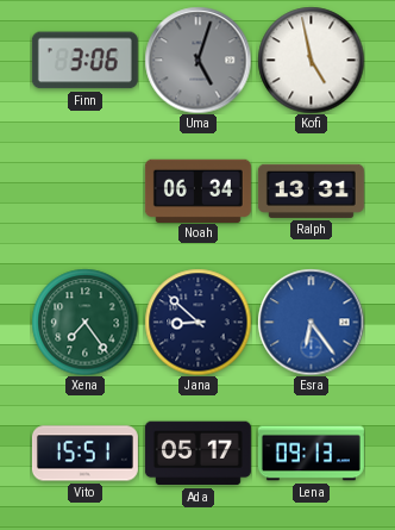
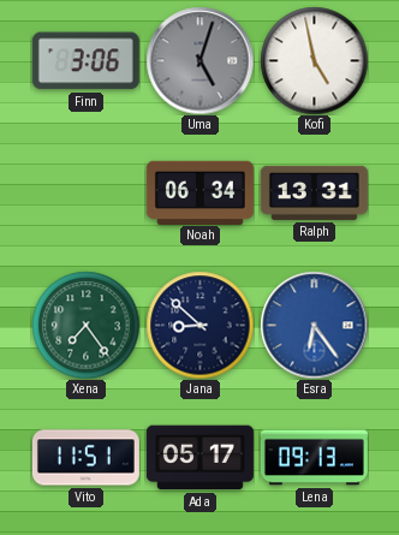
Vito: 15:51 -> 11:51 (85, 458)
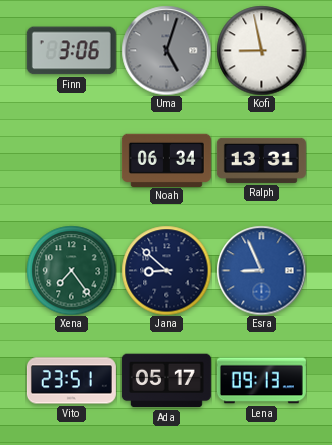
Kofi: 4:58 -> 8:58 (261, 50)
Esra: 6:24 -> 8:56 (261, 270)
Vito: 11:51 -> 23:51 (71, 381)
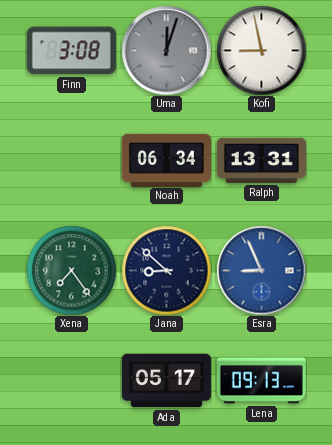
Finn: 3:06 -> 3:08 (71, 51)
Uma: 5:03 -> 12:03 (166, 50)
Vito: 23:51 -> none (71, 381)
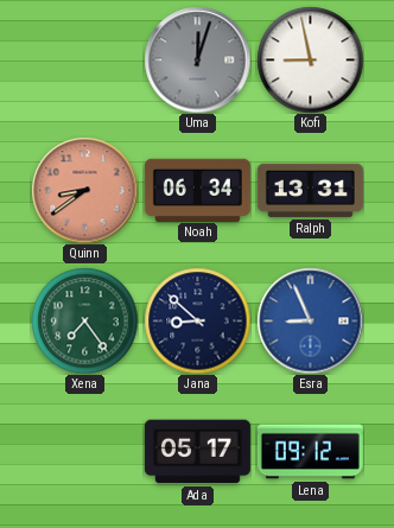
Finn: 3:08 -> none (71, 51)
Quinn: none -> 8:39 (84, 190)
Lena: 09:13 -> 09:12 (310, 452)
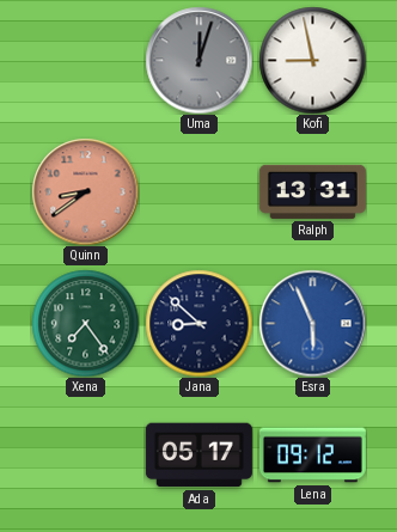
Noah: 06:34 -> none (197, 190)
Esra: 8:56 -> 5:56 (312, 323)
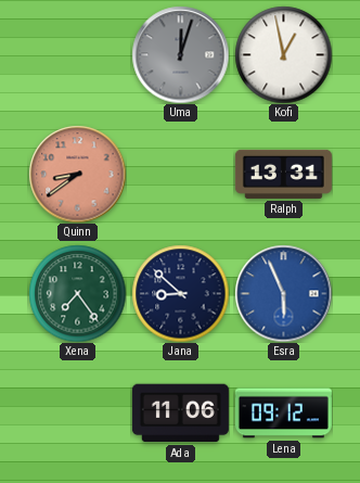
Kofi: 8:58 -> 12:58 (283, 54)
Ada: 05:17 -> 11:06 (180, 414)
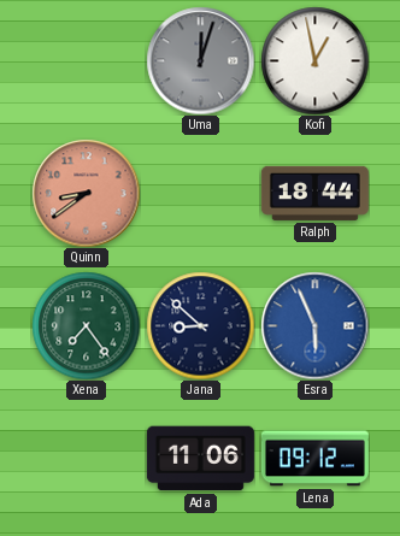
Ralph: 13:31 -> 18:44 (314, 193)
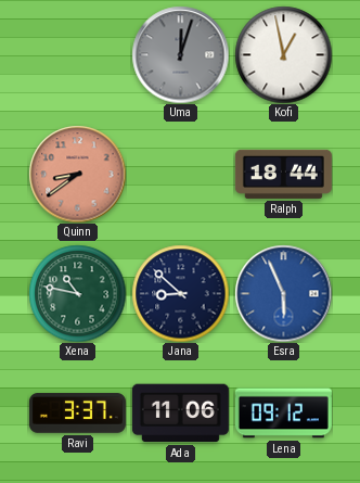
Xena: 7:24 -> 10:47 (77, 293)
Ravi: none -> 3:37 (77, 414)
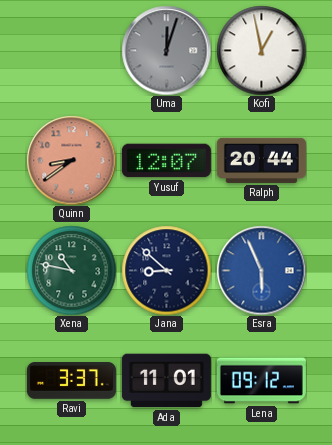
Yusuf: none -> 12:07 (166, 161)
Ralph: 18:44 -> 20:44 (261, 160)
Ada: 11:06 -> 11:01 (166, 381)
